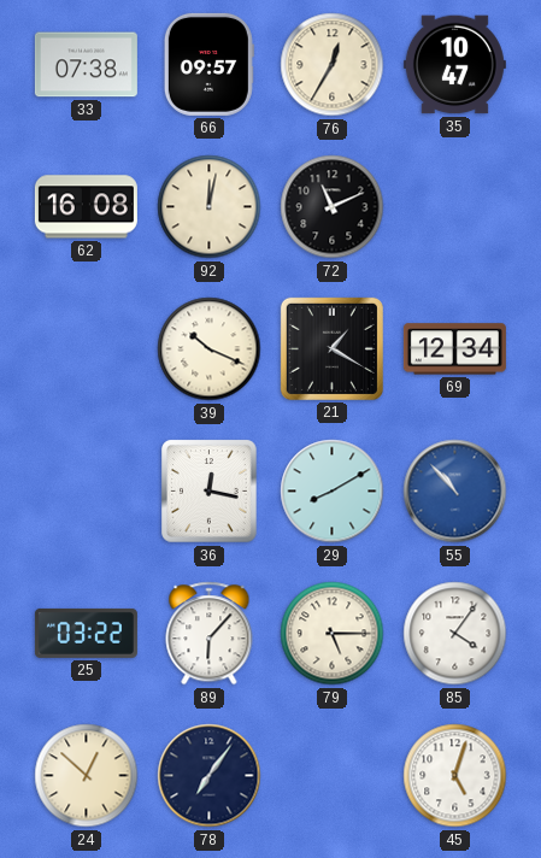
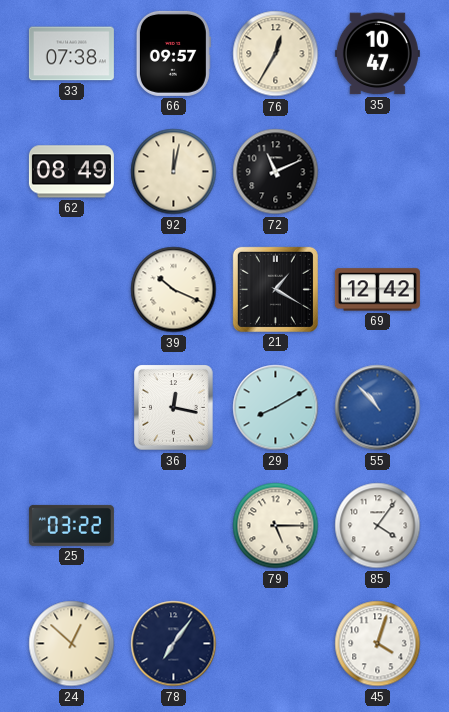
62: 16:08 -> 08:49 (71, 172)
69: 12:34 -> 12:42 (377, 290)
89: 6:07 -> none (210, 634)
45: 5:03 -> 4:03 (378, 644)
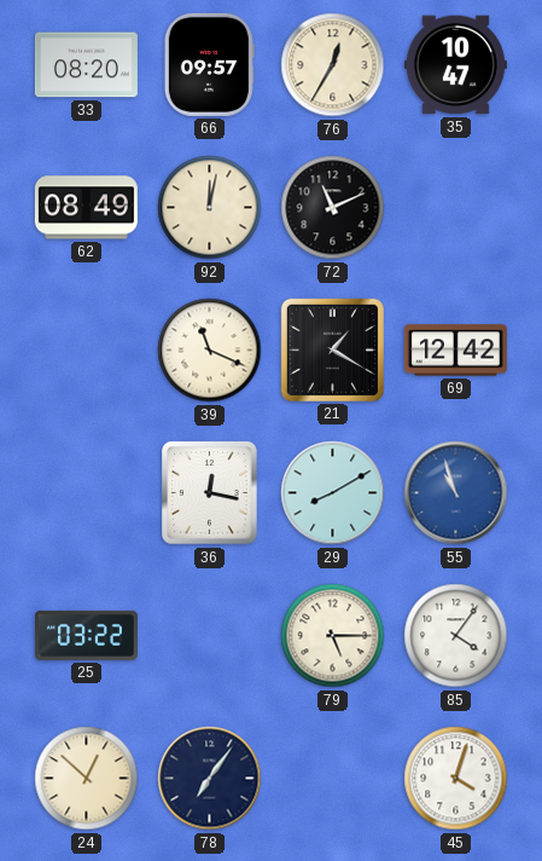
33: 07:38 -> 08:20 (86, 65)
39: 10:19 -> 11:19 (210, 351)
55: 10:53 -> 10:57 (456, 493)
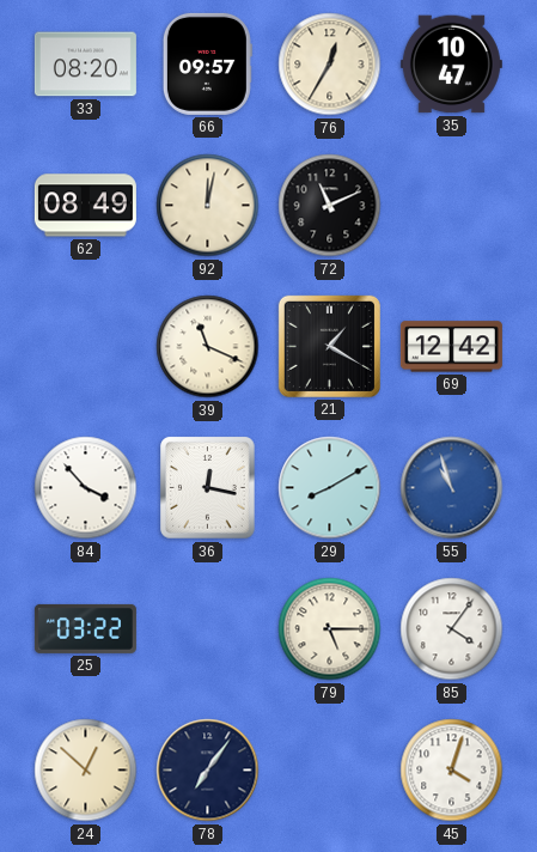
84: none -> 3:53 (86, 488)
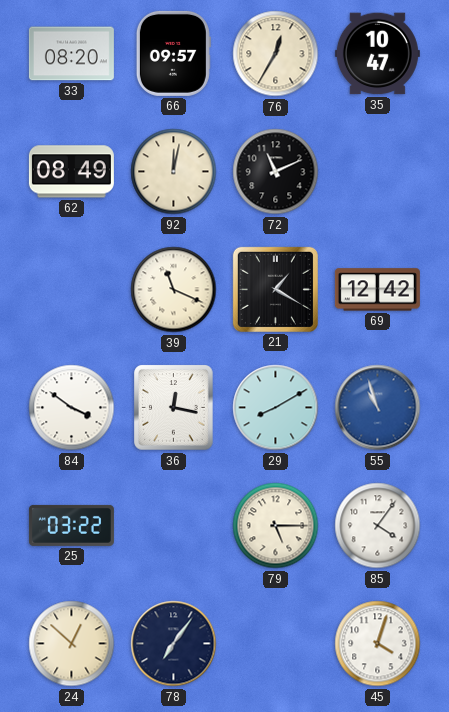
84: 3:53 -> 3:51 (72, 408)
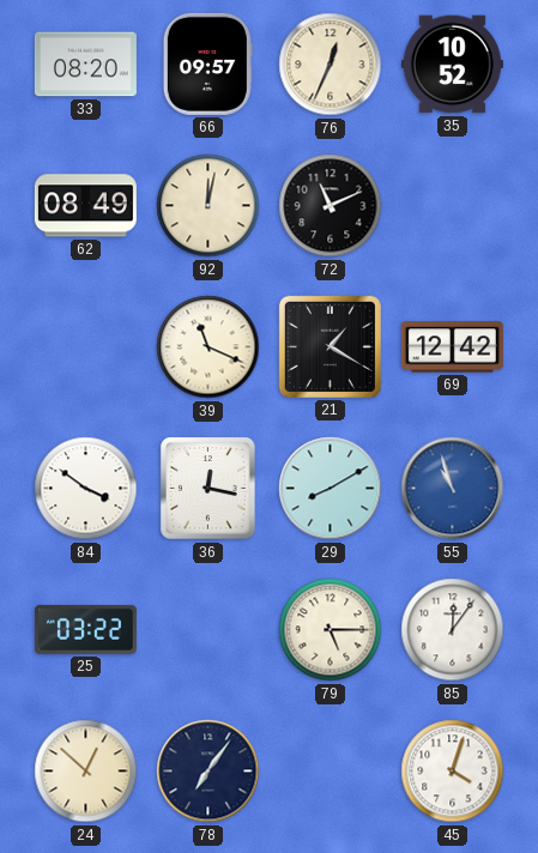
76: 12:35 -> 12:34 (331, 65)
35: 10:47 -> 10:52 (452, 65)
85: 4:06 -> 12:06 (453, 630)
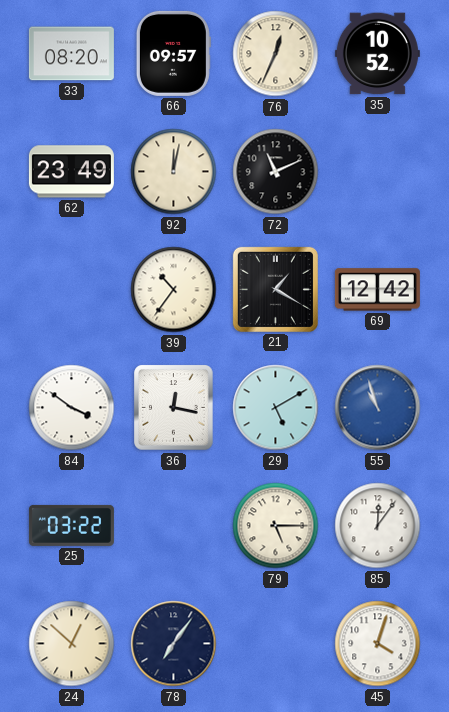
62: 08:49 -> 23:49 (71, 172)
39: 11:19 -> 10:36 (174, 290)
29: 8:10 -> 5:10 (276, 408)
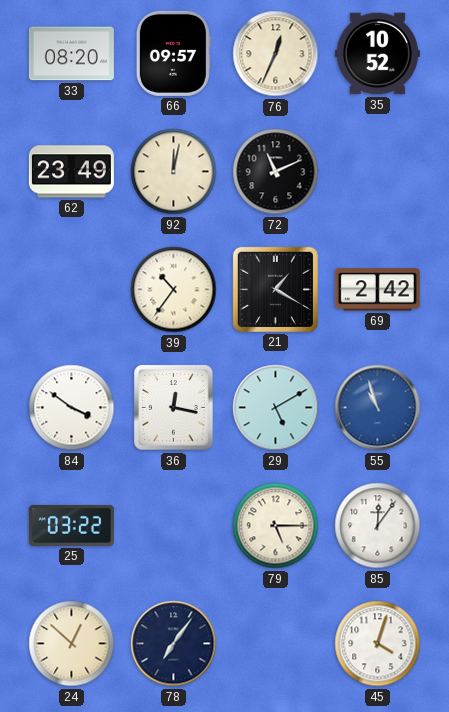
69: 12:42 -> 2:42 (377, 290)
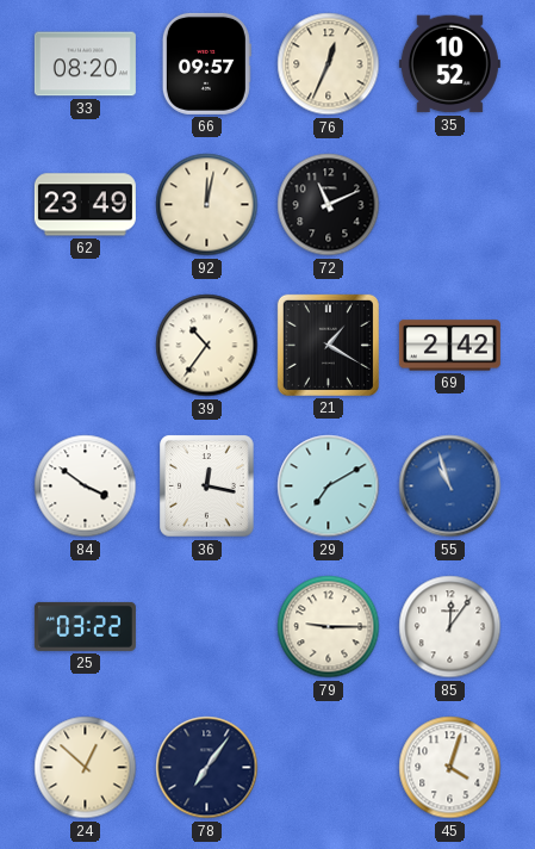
29: 5:10 -> 7:10 (329, 487)
79: 5:15 -> 9:15 (329, 627)
